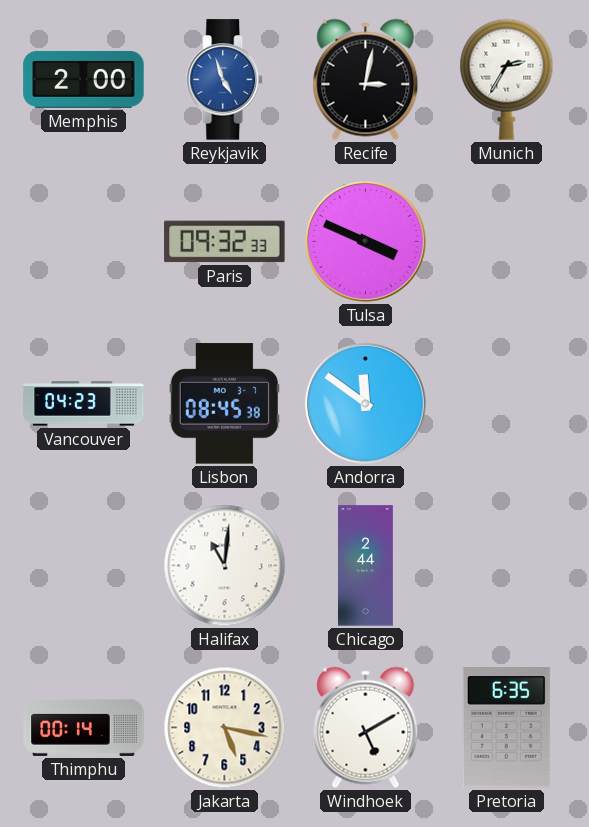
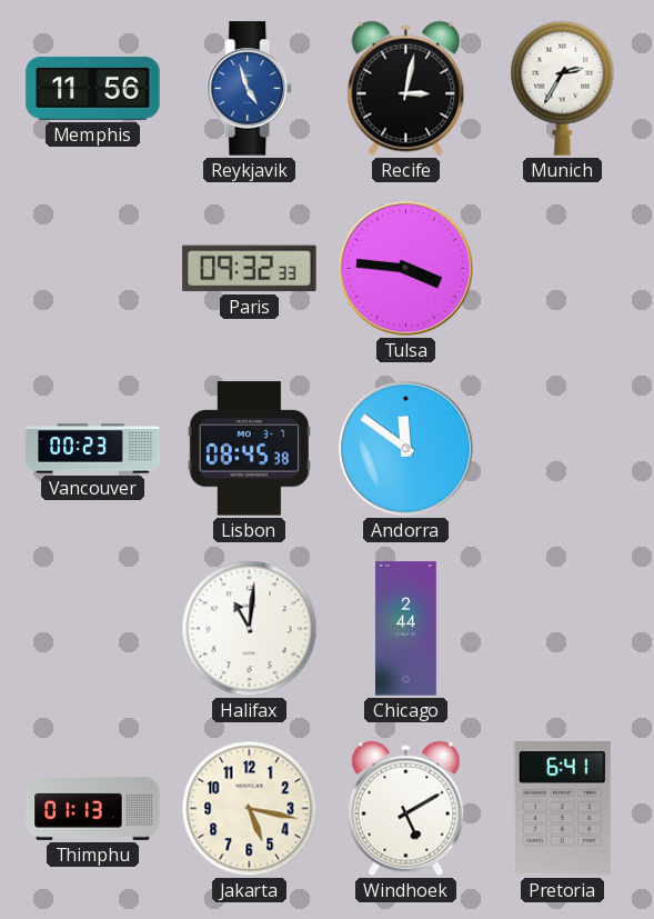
Memphis: 2:00 -> 11:56 (93, 88)
Tulsa: 3:49 -> 3:46 (405, 268)
Vancouver: 04:23 -> 00:23 (93, 449)
Thimphu: 00:14 -> 01:13 (93, 808)
Pretoria: 6:35 -> 6:41 (562, 809)
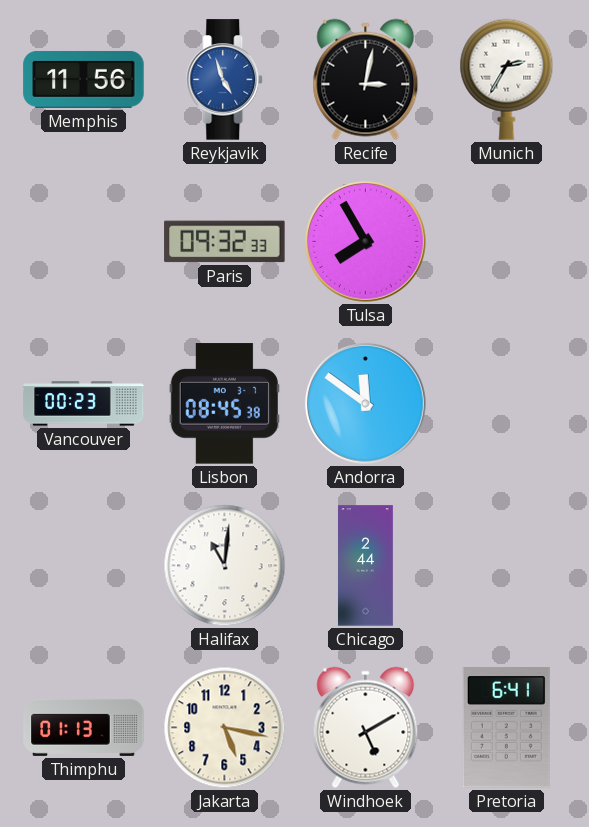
Tulsa: 3:46 -> 7:55 (365, 241)
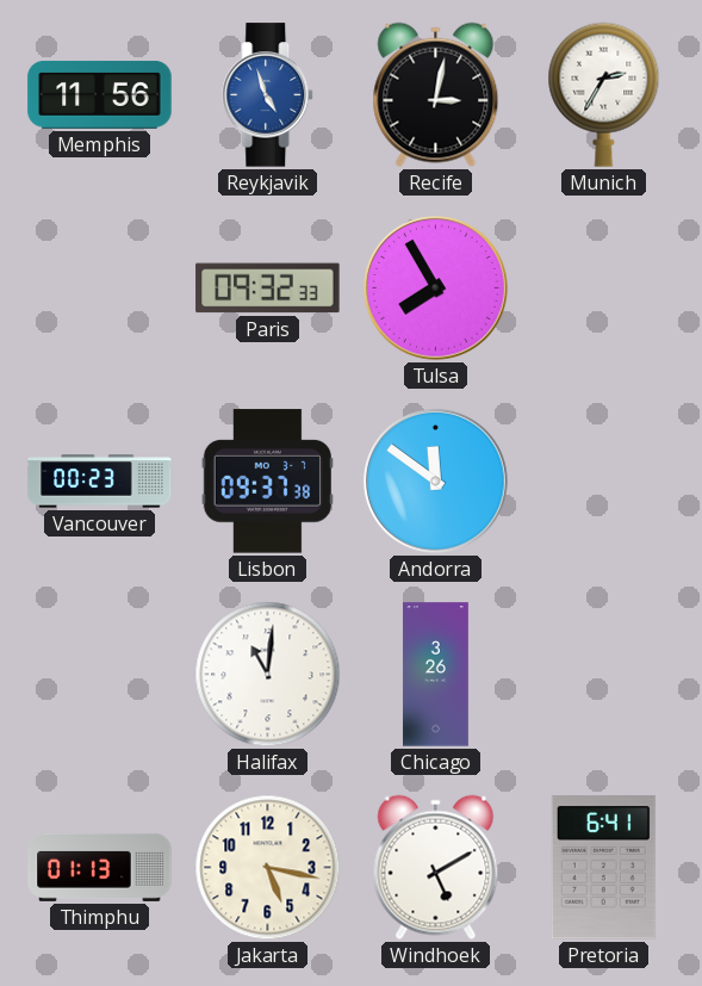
Lisbon: 08:45 -> 09:37 (267, 482)
Chicago: 2:44 -> 3:26 (435, 675)
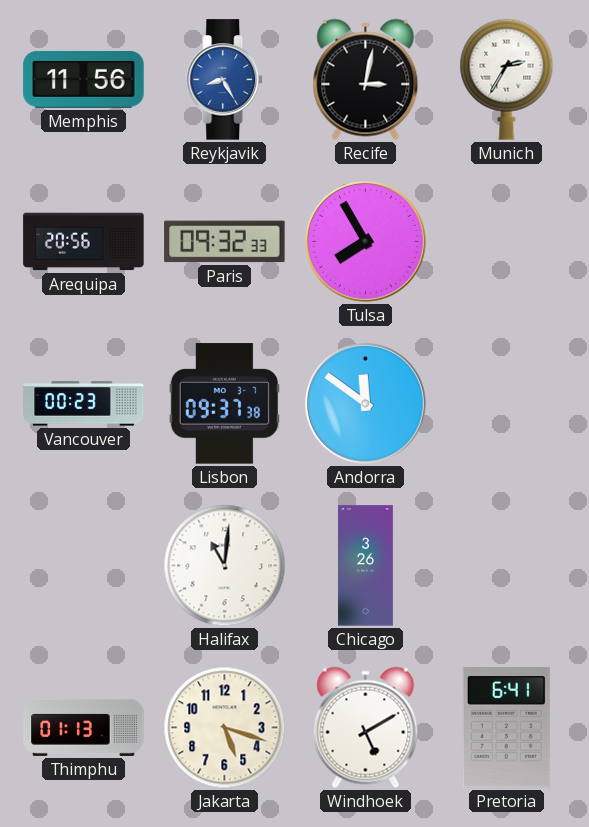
Reykjavik: 4:57 -> 8:25 (225, 80)
Arequipa: none -> 20:56 (84, 242)
Jakarta: 5:17 -> 5:18 (225, 728)
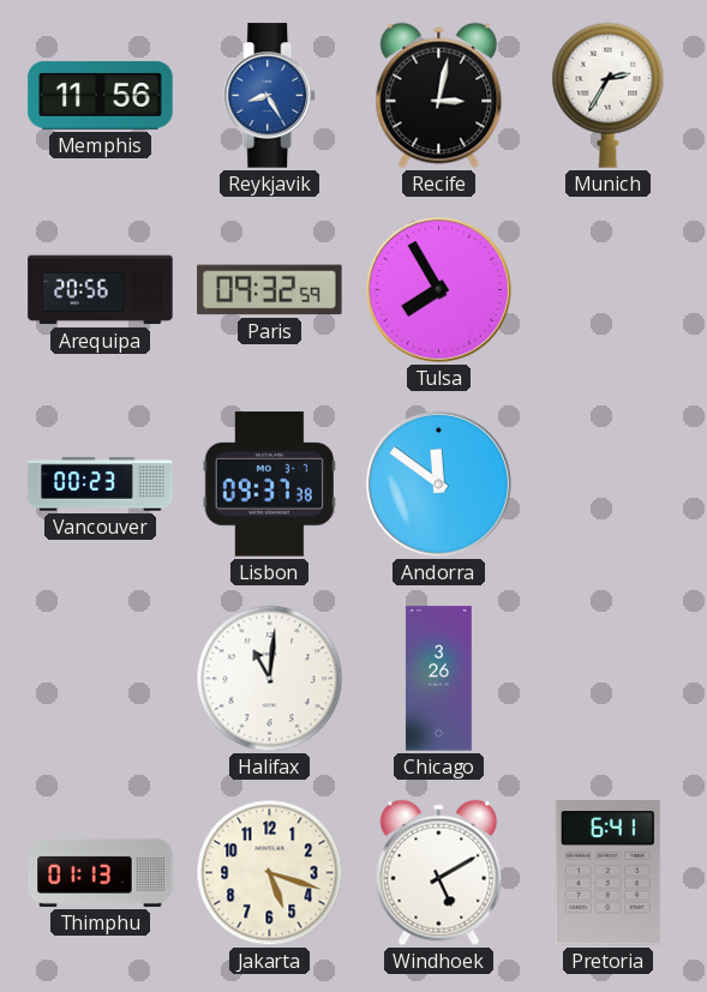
Paris: 09:32:33 -> 09:32:59 (270, 290)
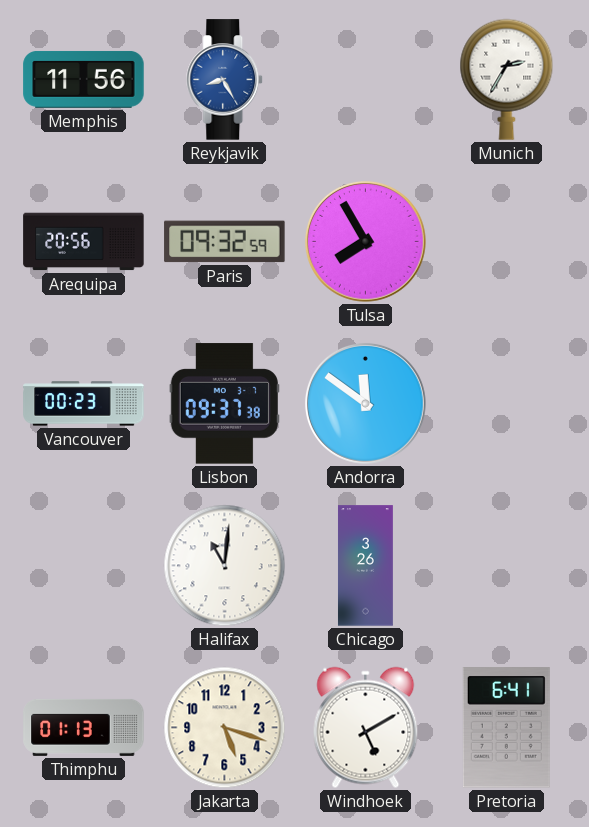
Recife: 3:02 -> none (439, 96)
